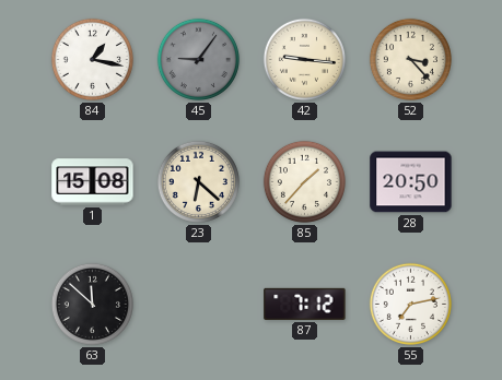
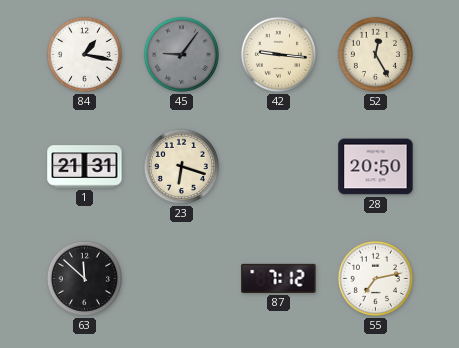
52: 3:23 -> 12:25 (375, 54)
1: 15:08 -> 21:31 (85, 167)
23: 6:22 -> 6:18 (181, 166)
85: 1:37 -> none (304, 181)
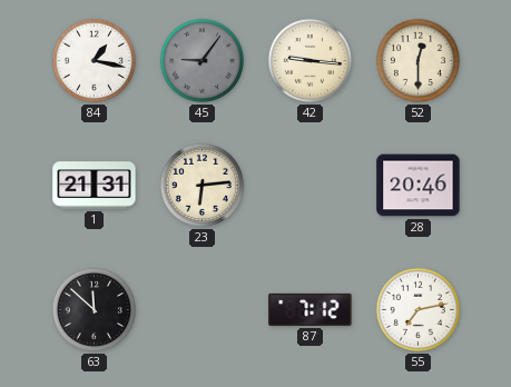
52: 12:25 -> 12:30 (417, 60)
23: 6:18 -> 6:14 (202, 185)
28: 20:50 -> 20:46 (419, 186)
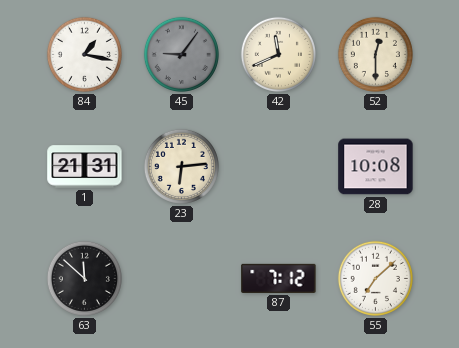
42: 9:16 -> 11:41 (278, 54)
28: 20:46 -> 10:08 (376, 167)
55: 7:13 -> 7:08 (375, 278)
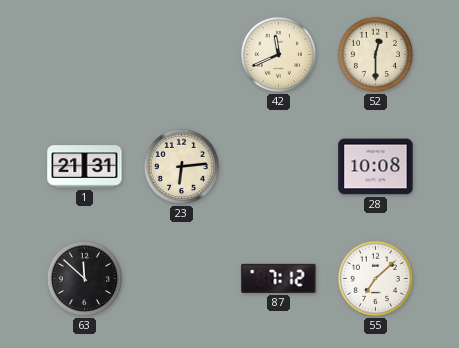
84: 1:17 -> none (84, 54)
45: 9:06 -> none (181, 54)
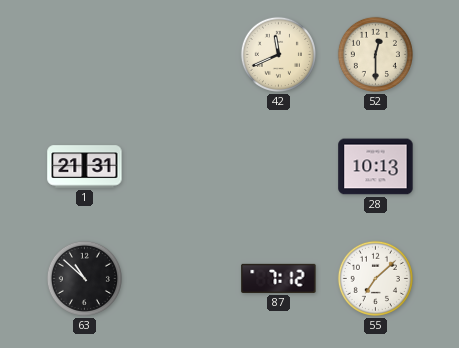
23: 6:14 -> none (181, 166)
28: 10:08 -> 10:13 (376, 167)
63: 11:52 -> 10:52 (84, 278)
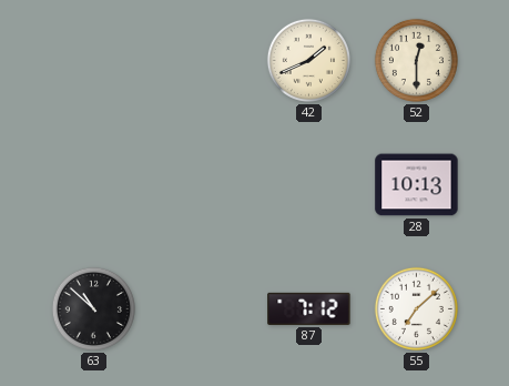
42: 11:41 -> 1:41 (308, 60)
1: 21:31 -> none (85, 167)
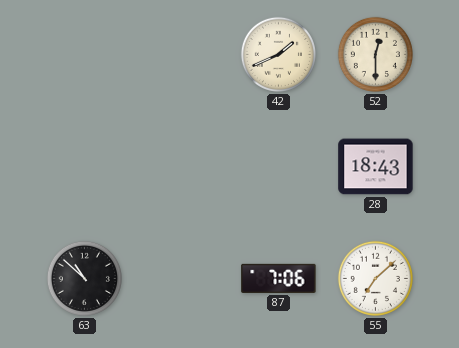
28: 10:13 -> 18:43 (376, 167)
87: 7:12 -> 7:06 (279, 278)
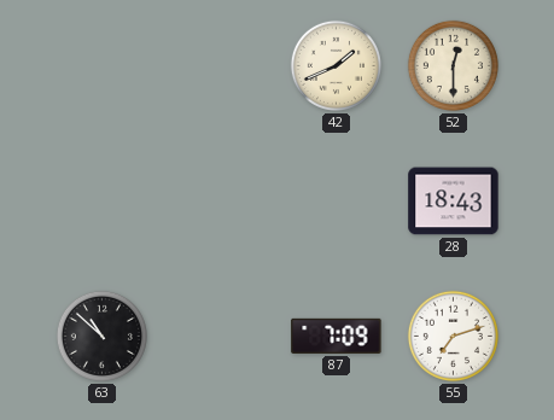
87: 7:06 -> 7:09 (337, 336)
55: 7:08 -> 7:12 (453, 336)
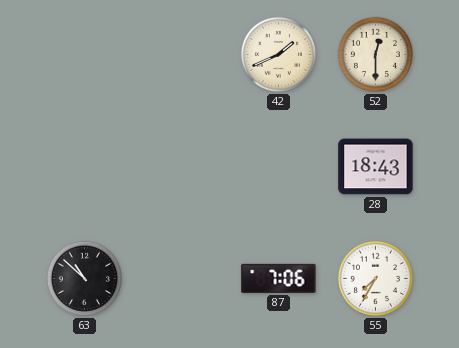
87: 7:09 -> 7:06 (279, 278)
55: 7:12 -> 7:35 (375, 278)
